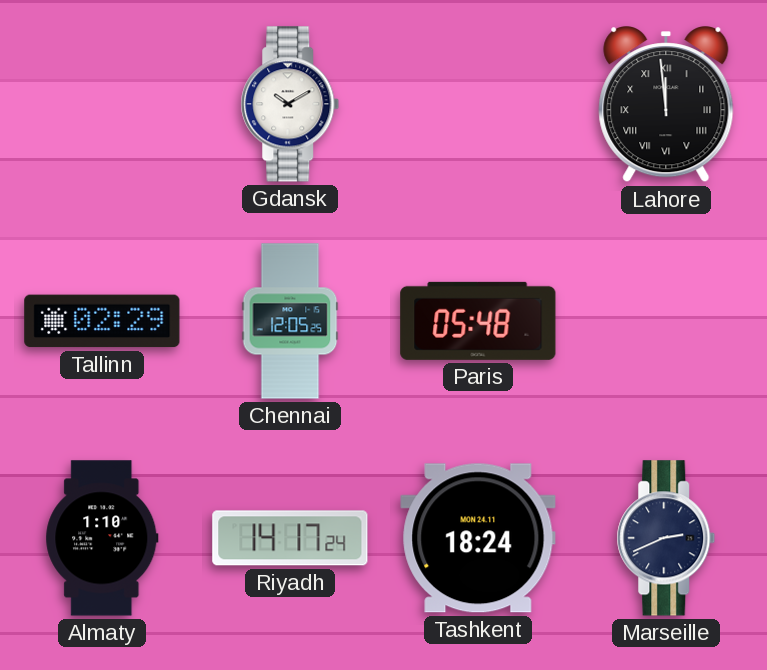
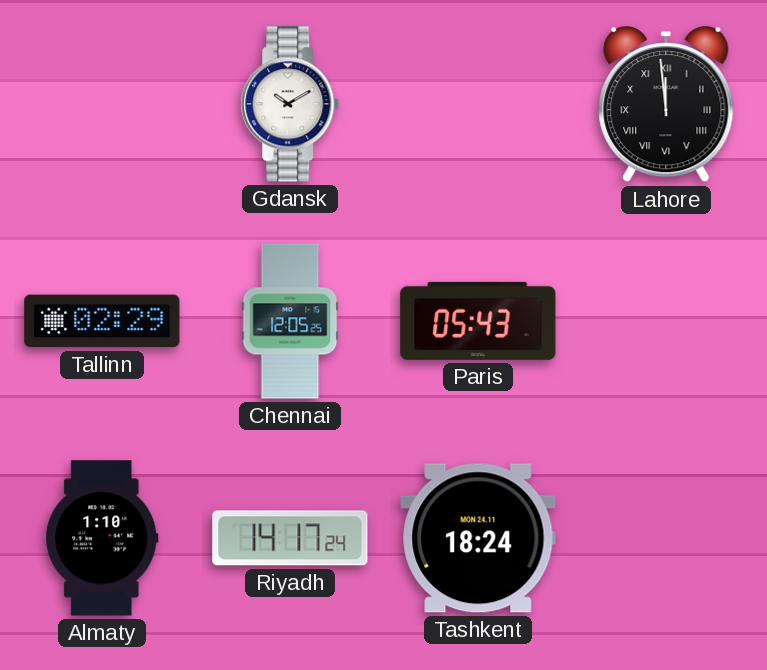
Paris: 05:48 -> 05:43 (478, 321)
Marseille: 2:41 -> none (666, 538)
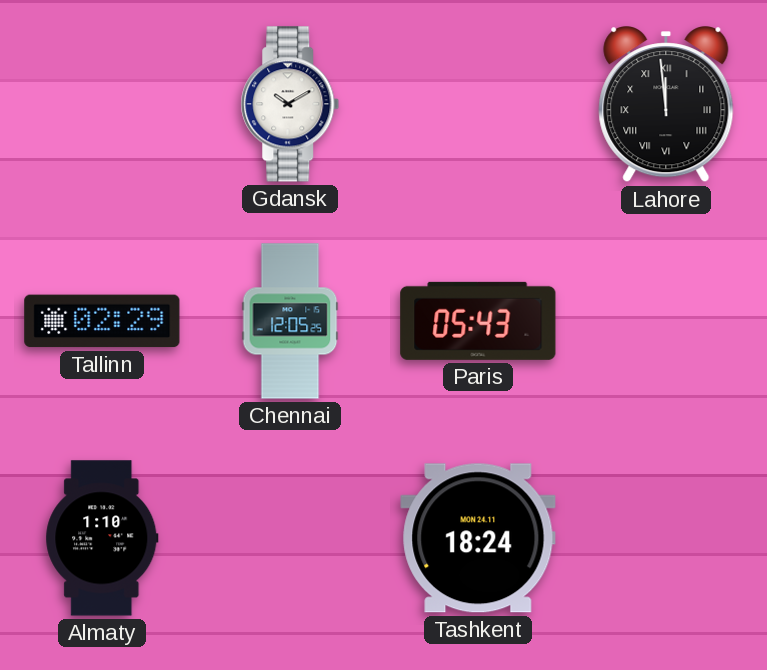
Riyadh: 14:17 -> none (290, 538)
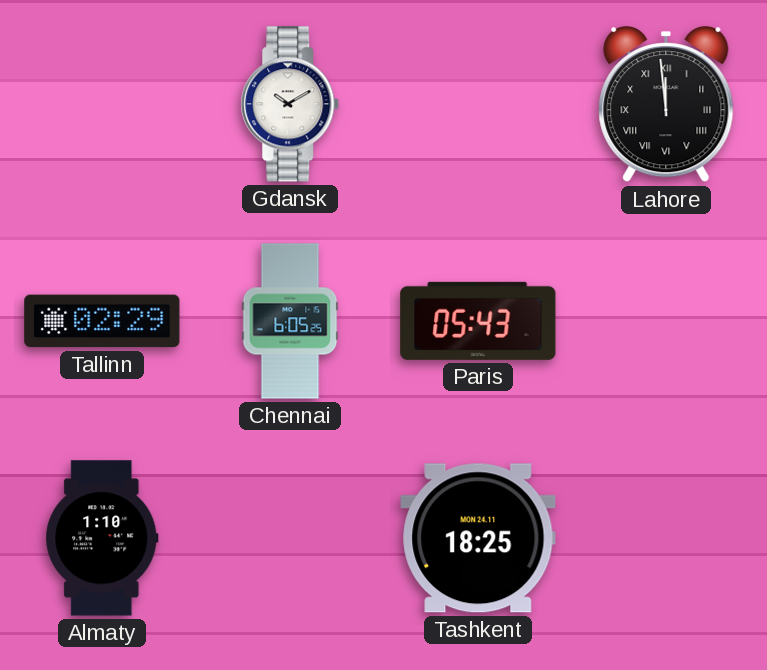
Chennai: 12:05 -> 6:05 (290, 321)
Tashkent: 18:24 -> 18:25 (478, 538)
